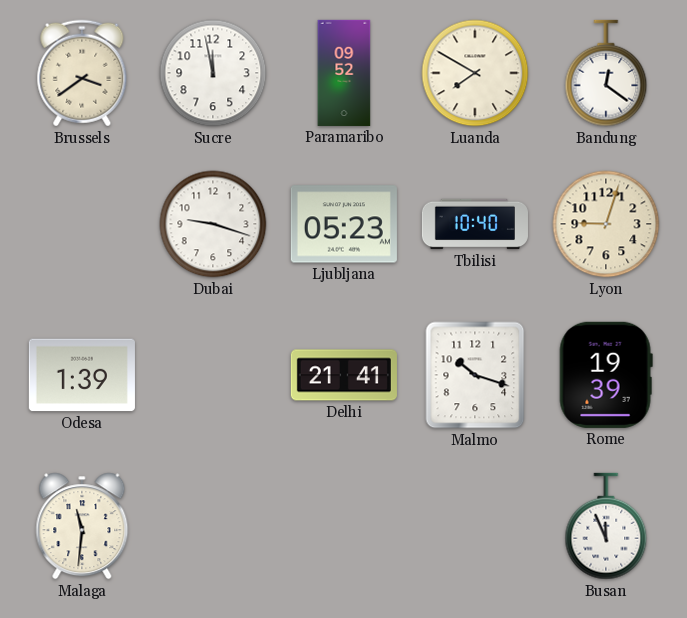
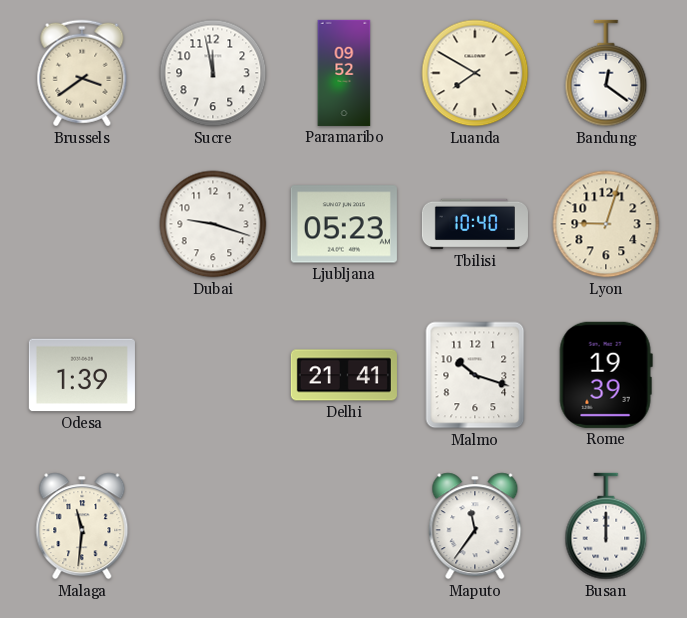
Maputo: none -> 11:36 (475, 526)
Busan: 11:56 -> 12:00 (606, 526)
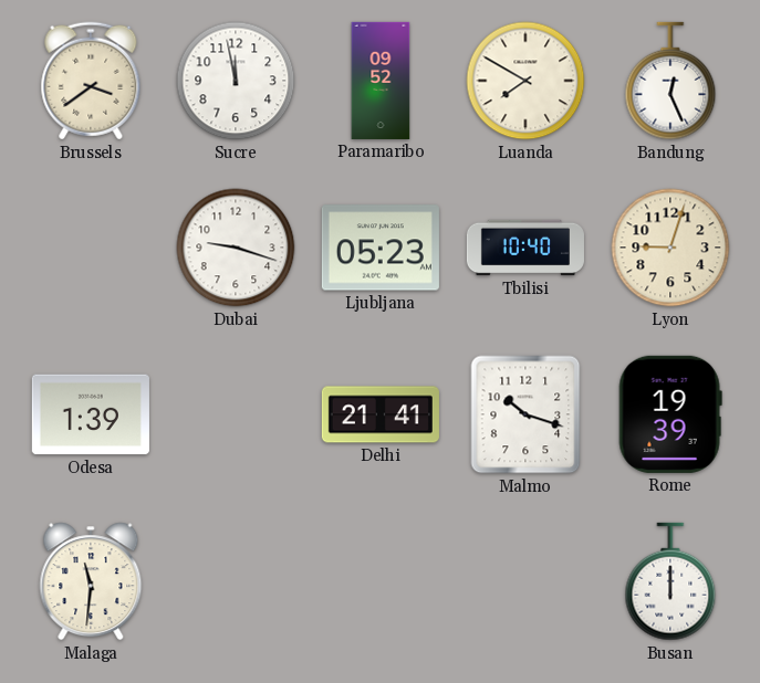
Bandung: 12:21 -> 12:26 (670, 81)
Maputo: 11:36 -> none (475, 526)
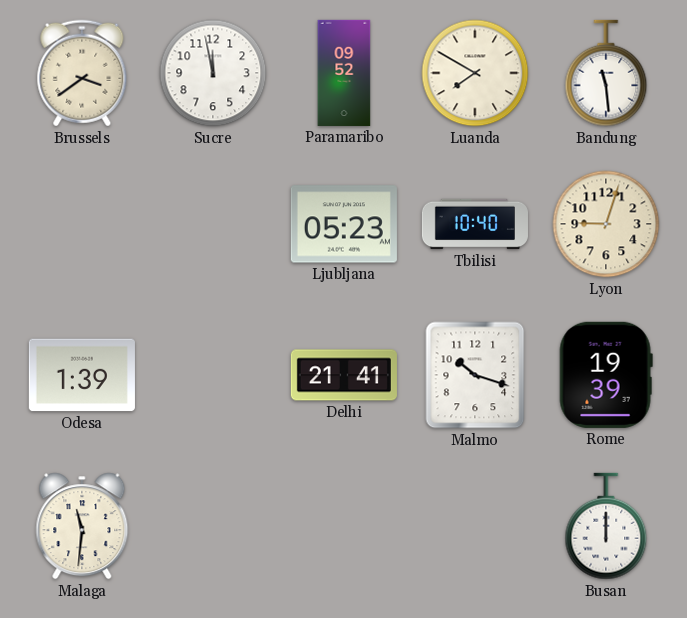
Bandung: 12:26 -> 11:29 (606, 73)
Dubai: 9:18 -> none (236, 248)
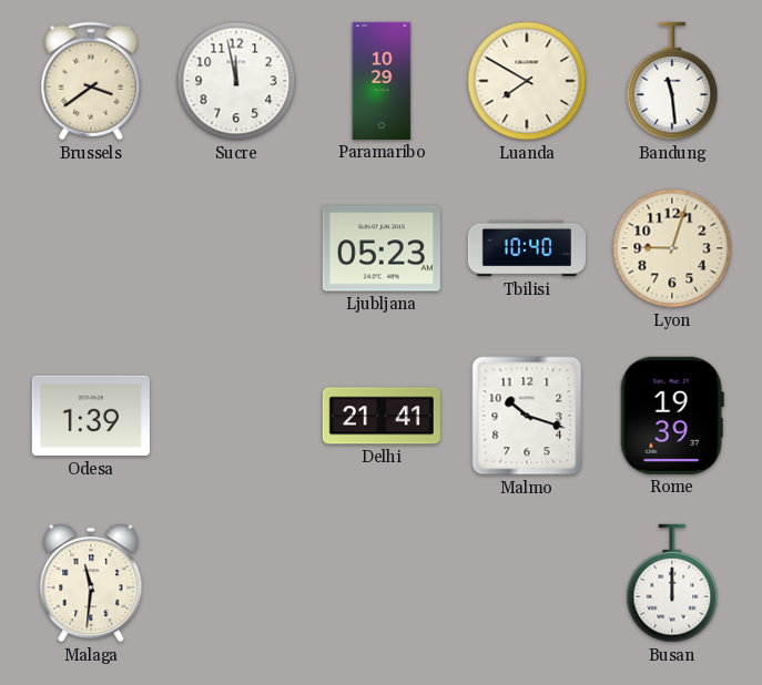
Paramaribo: 09:52 -> 10:29 (382, 81)
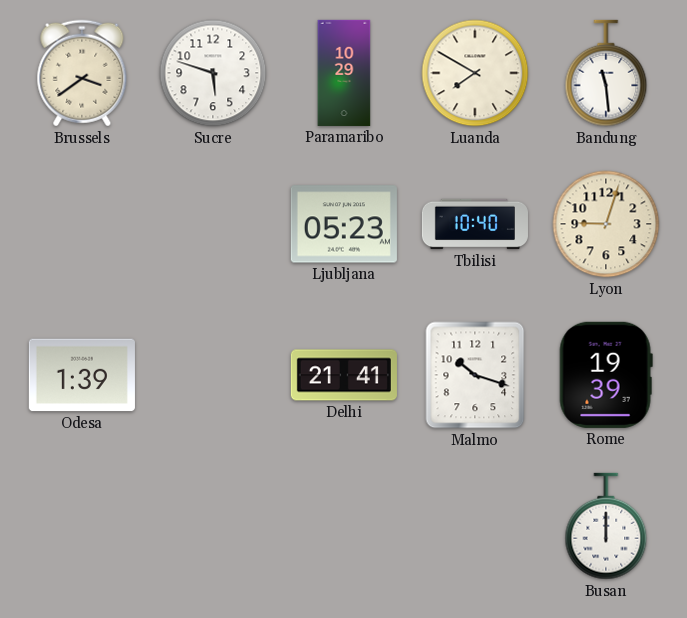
Sucre: 11:58 -> 5:48 (213, 73)
Malaga: 11:31 -> none (91, 583)
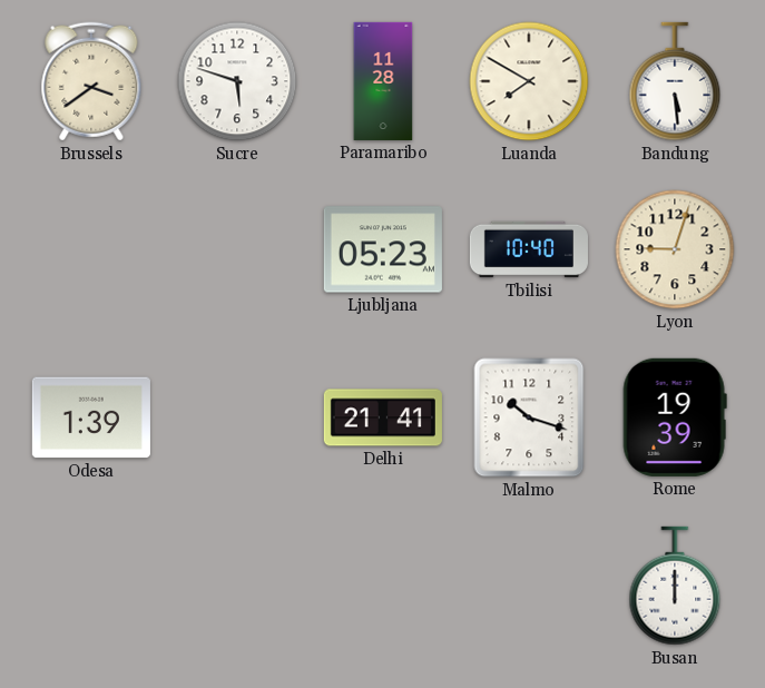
Paramaribo: 10:29 -> 11:28 (383, 81)
Bandung: 11:29 -> 5:29 (675, 81)
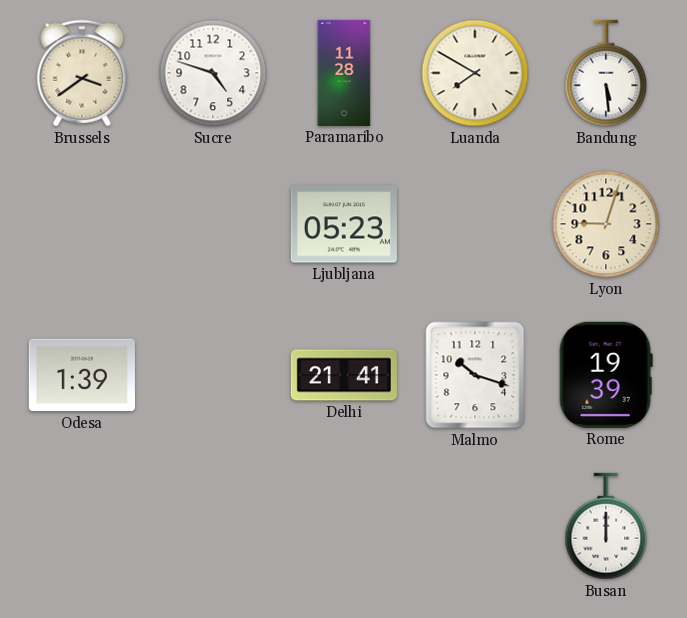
Sucre: 5:48 -> 4:48 (213, 73)
Tbilisi: 10:40 -> none (529, 249)
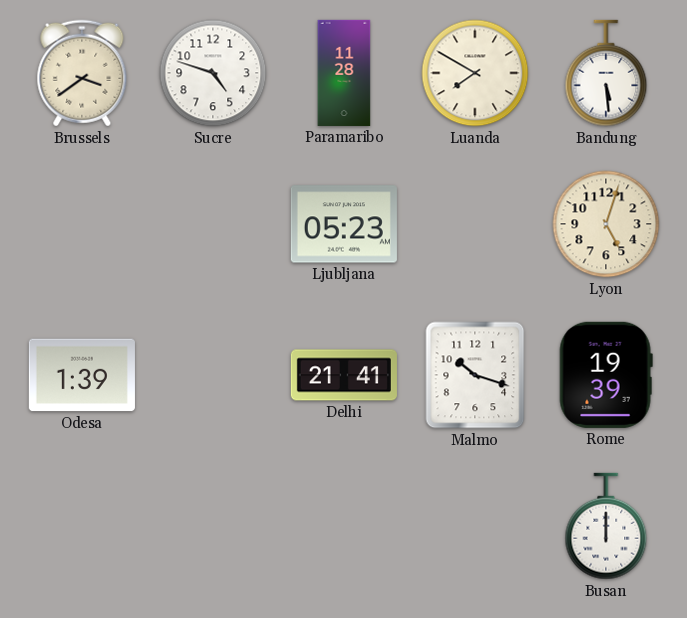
Lyon: 9:03 -> 5:03 (606, 224)
